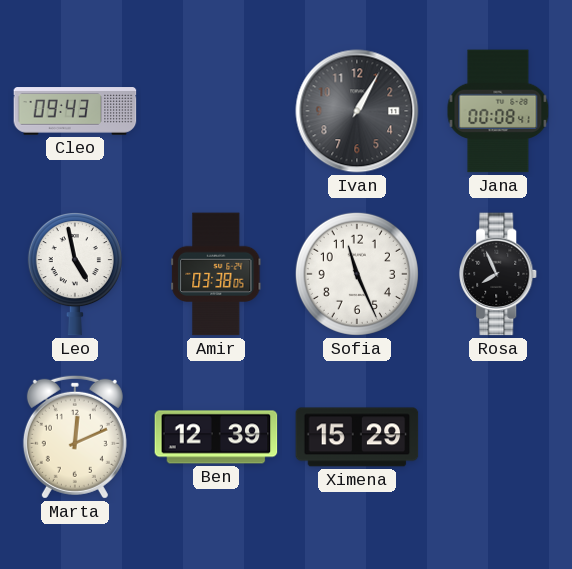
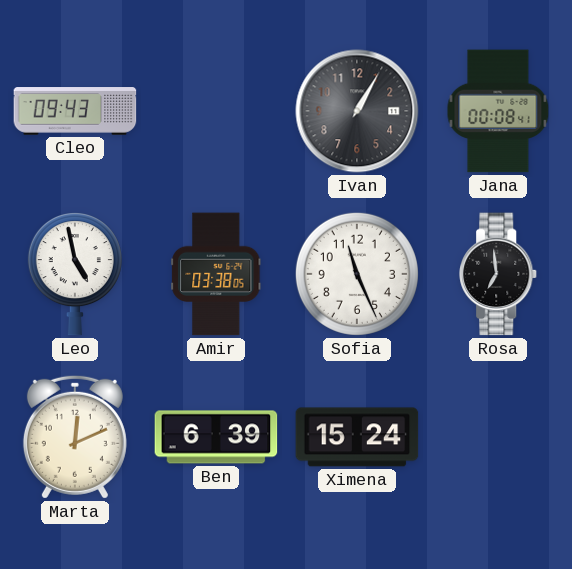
Rosa: 7:56 -> 6:59 (499, 274)
Ben: 12:39 -> 6:39 (216, 437)
Ximena: 15:29 -> 15:24 (357, 437)
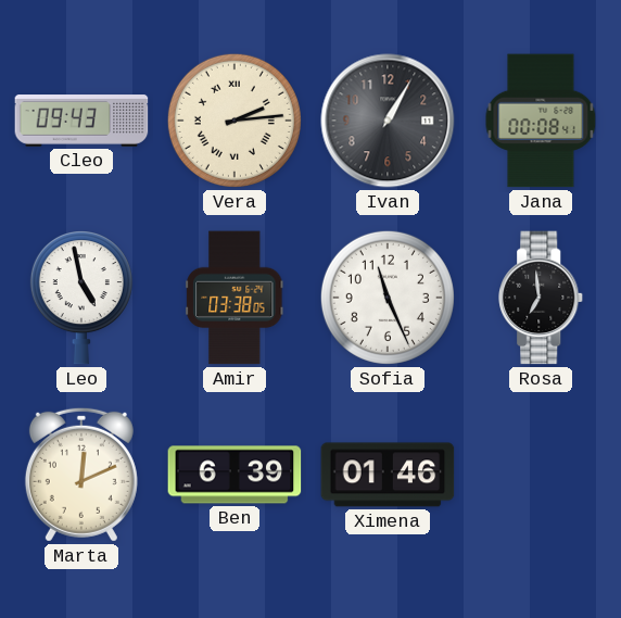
Vera: none -> 2:14 (235, 121)
Ximena: 15:24 -> 01:46 (388, 475)
